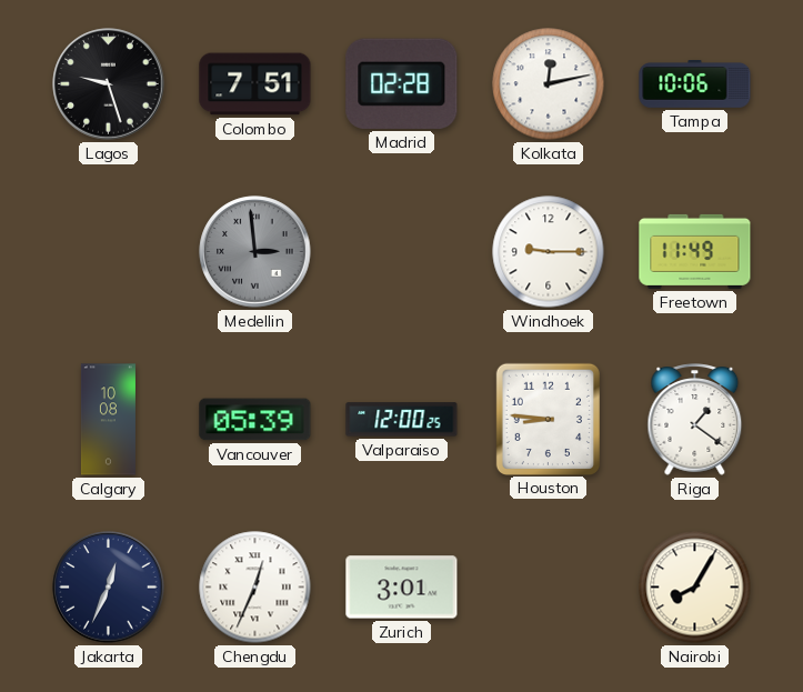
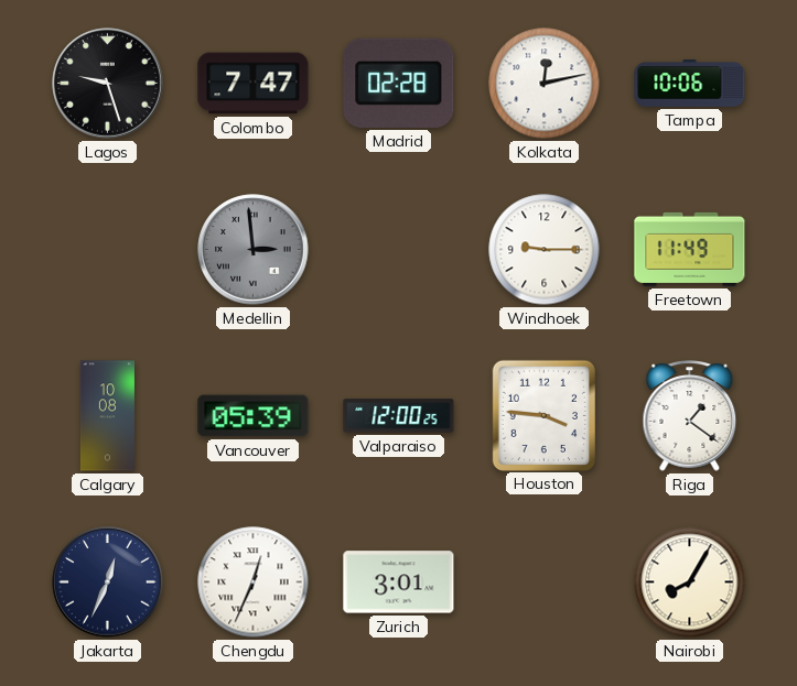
Colombo: 7:51 -> 7:47 (254, 84)
Houston: 8:46 -> 3:46 (543, 415)
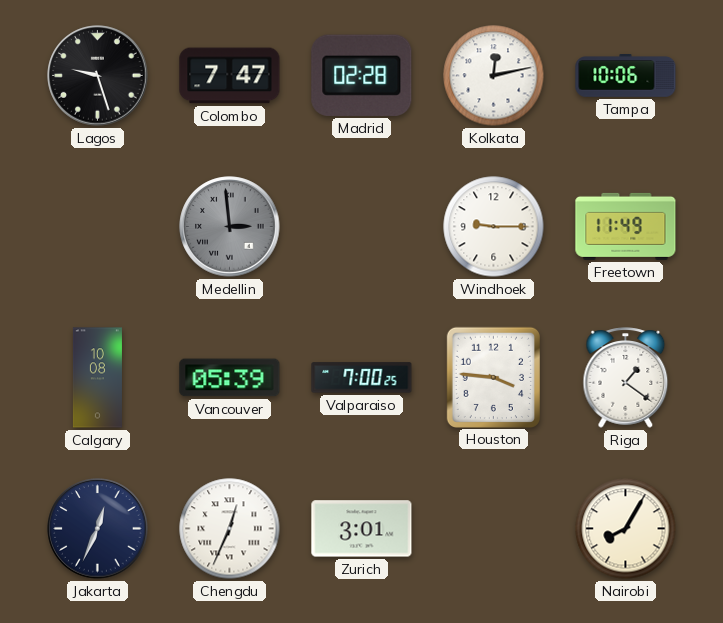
Valparaiso: 12:00 -> 7:00 (362, 378)
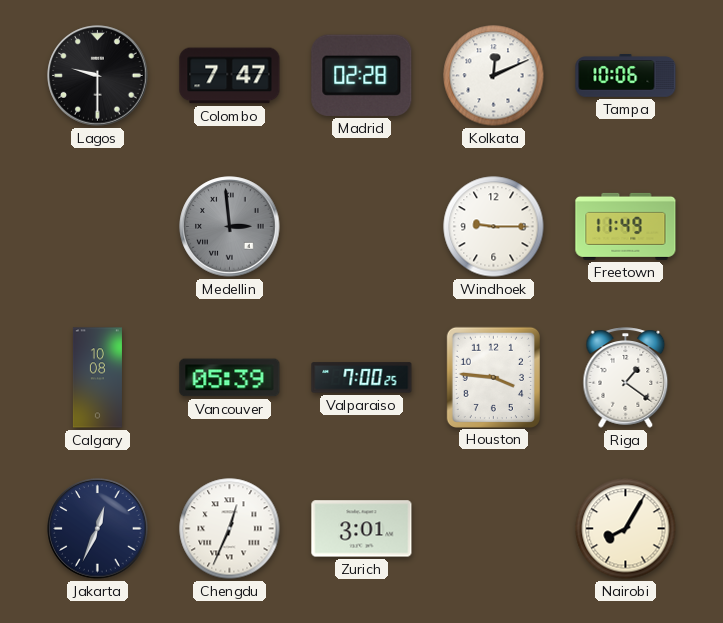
Lagos: 9:27 -> 9:30 (98, 76)
Kolkata: 12:13 -> 12:11 (494, 76)
